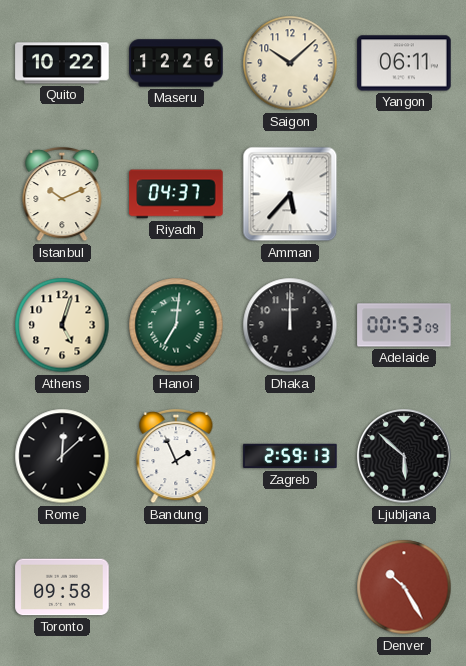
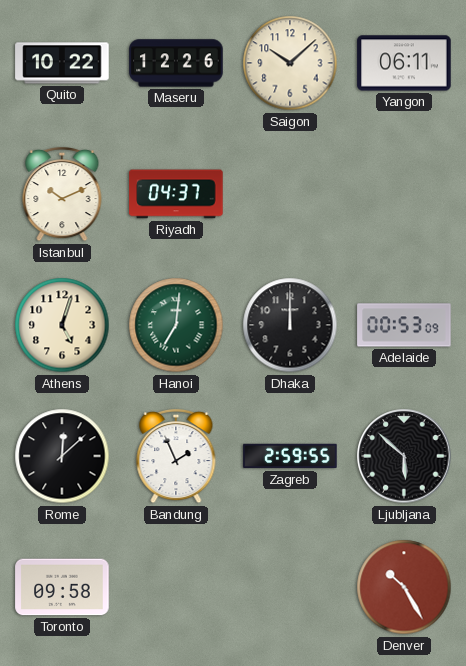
Amman: 5:37 -> none (290, 194)
Zagreb: 2:59:13 -> 2:59:55 (290, 456)
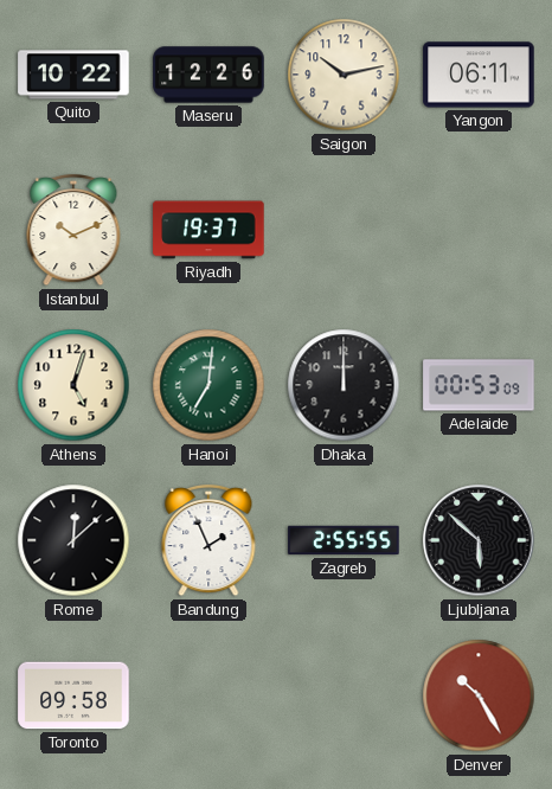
Saigon: 10:08 -> 10:13 (344, 75)
Riyadh: 04:37 -> 19:37 (208, 230)
Zagreb: 2:59 -> 2:55 (344, 540)
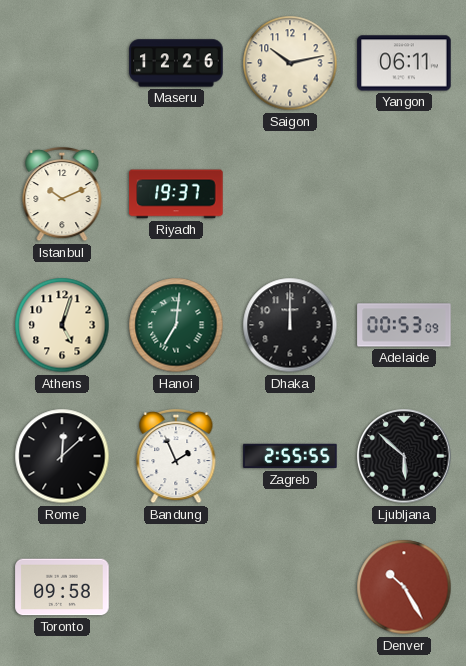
Quito: 10:22 -> none (73, 75)
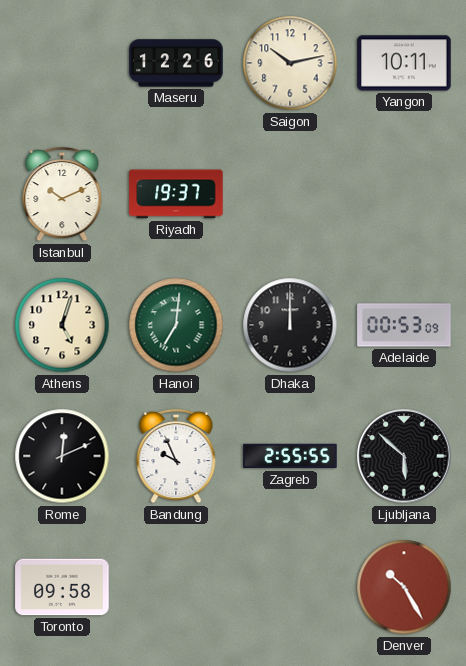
Yangon: 06:11 -> 10:11 (404, 63)
Rome: 12:08 -> 12:11 (62, 456)
Bandung: 1:56 -> 9:56 (176, 456)
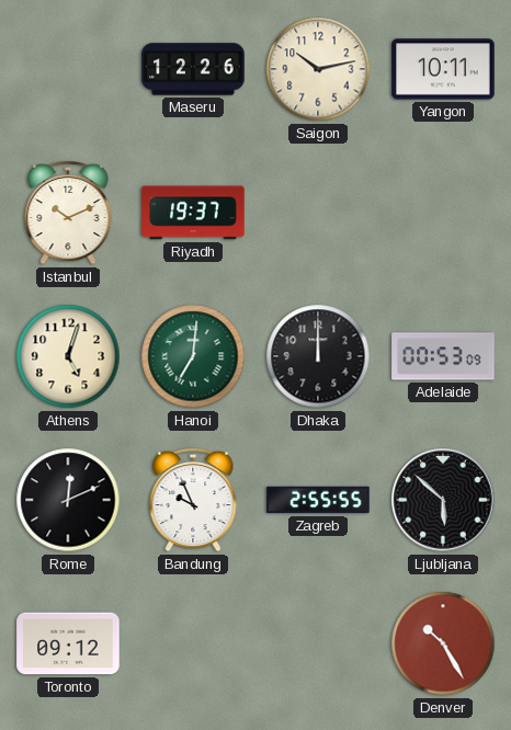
Toronto: 09:58 -> 09:12 (68, 643)
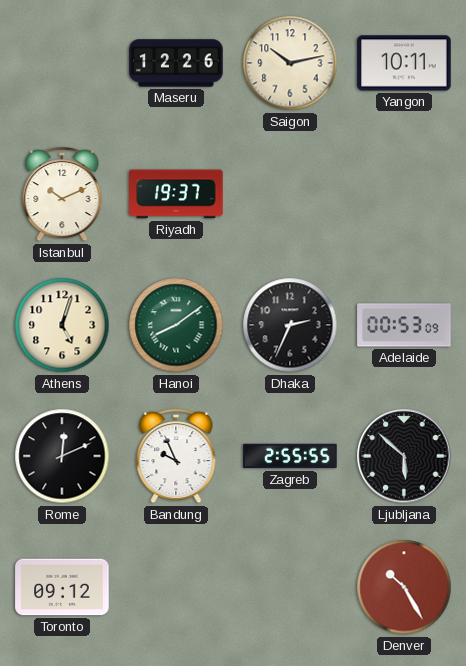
Hanoi: 7:01 -> 8:09 (176, 325)
Dhaka: 12:00 -> 2:34 (290, 325)
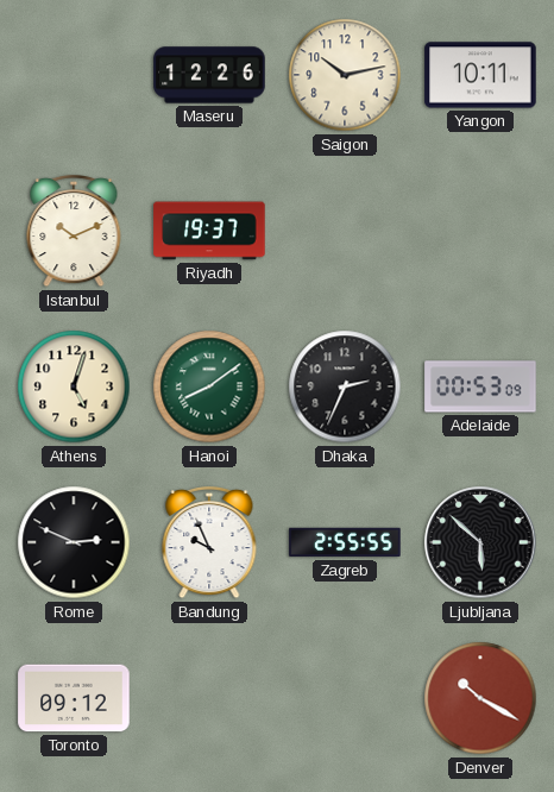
Rome: 12:11 -> 2:49 (74, 542)
Denver: 10:25 -> 10:20 (480, 698)
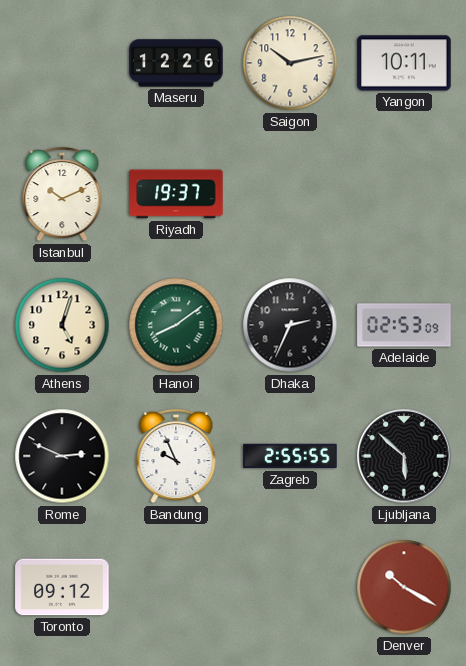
Adelaide: 00:53 -> 02:53 (404, 325)
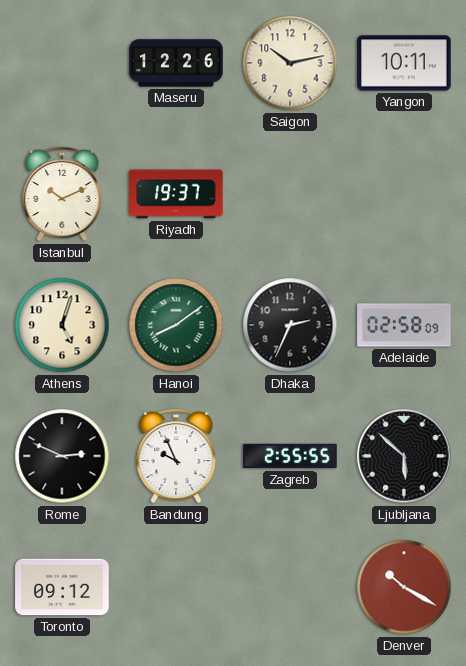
Adelaide: 02:53 -> 02:58 (404, 325)
